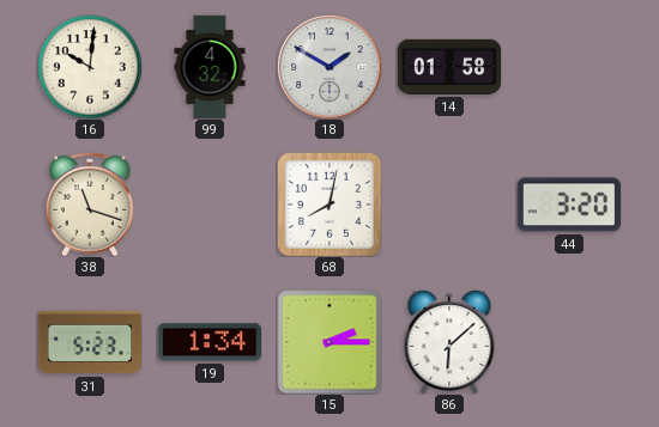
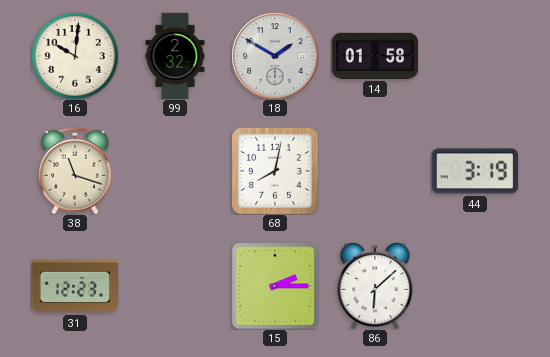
99: 4:32 -> 2:32 (175, 56)
44: 3:20 -> 3:19 (475, 171)
31: 5:23 -> 12:23 (74, 286)
19: 1:34 -> none (208, 342)
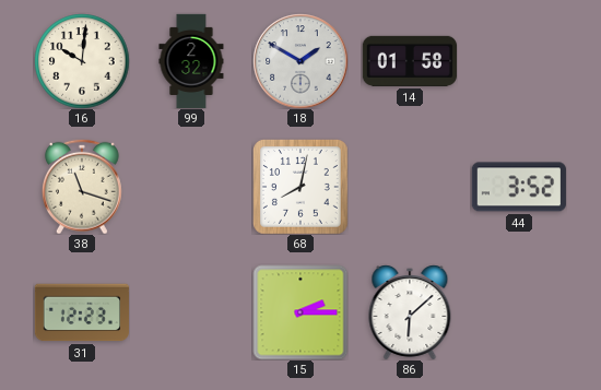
44: 3:19 -> 3:52 (519, 187)
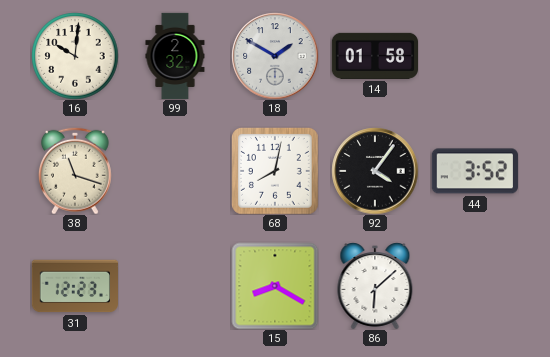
92: none -> 4:06 (375, 171)
15: 2:15 -> 8:20 (275, 286)
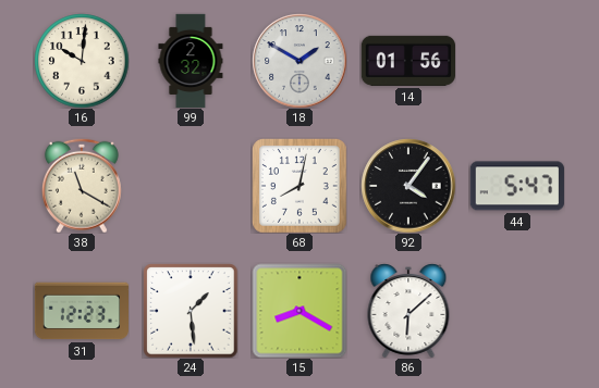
14: 01:58 -> 01:56 (407, 61)
38: 11:18 -> 11:20 (82, 186)
44: 3:52 -> 5:47 (517, 186)
24: none -> 1:29 (191, 311)
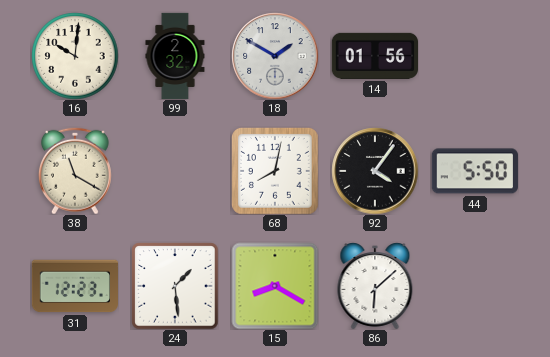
44: 5:47 -> 5:50 (475, 171)
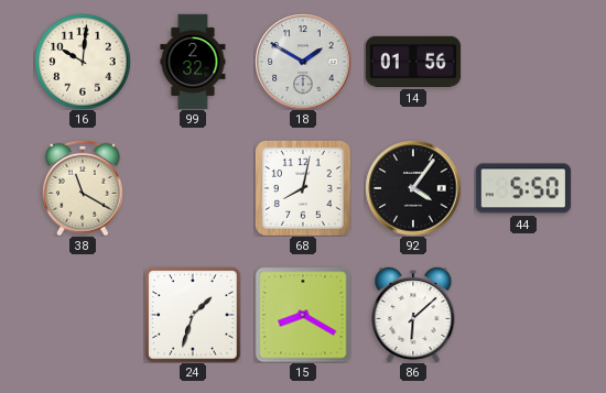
31: 12:23 -> none (74, 286)
24: 1:29 -> 1:33 (193, 315)
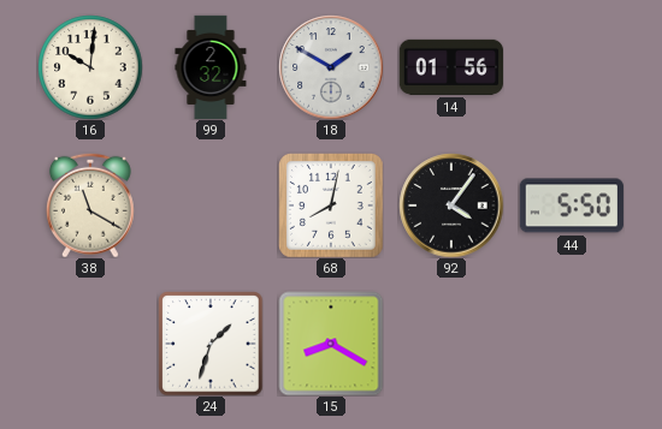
86: 6:08 -> none (413, 315)
